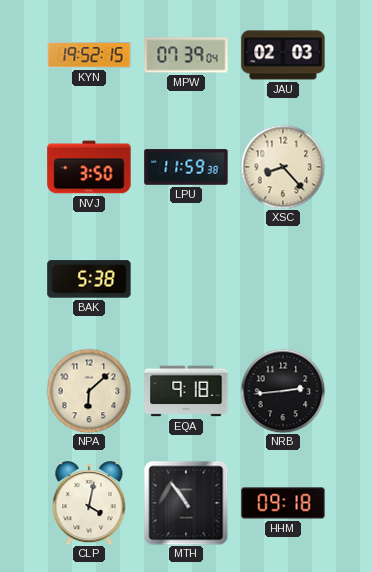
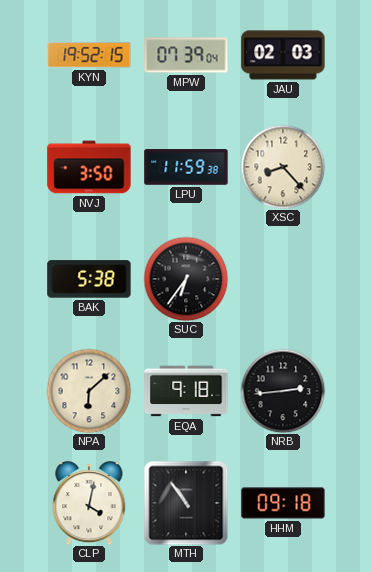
SUC: none -> 6:36 (186, 279)
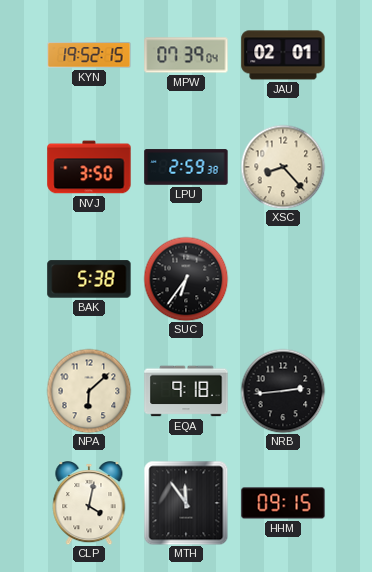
JAU: 02:03 -> 02:01 (283, 55)
LPU: 11:59 -> 2:59 (186, 167)
MTH: 10:54 -> 11:54 (186, 503)
HHM: 09:18 -> 09:15 (283, 503)
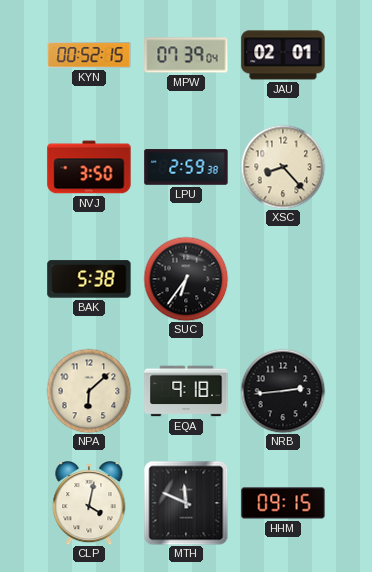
KYN: 19:52 -> 00:52 (89, 55)
MTH: 11:54 -> 11:49 (186, 503)
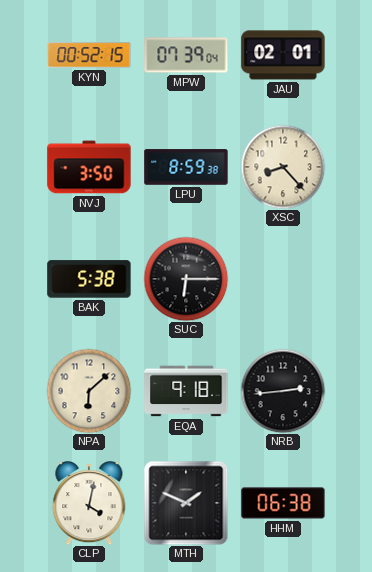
LPU: 2:59 -> 8:59 (186, 167)
SUC: 6:36 -> 6:15 (186, 279)
MTH: 11:49 -> 1:49 (186, 503)
HHM: 09:15 -> 06:38 (283, 503)
